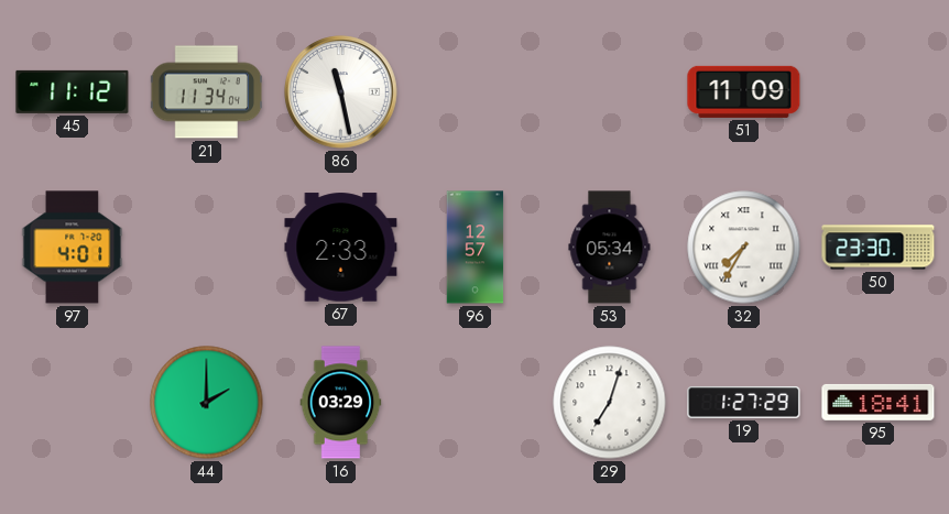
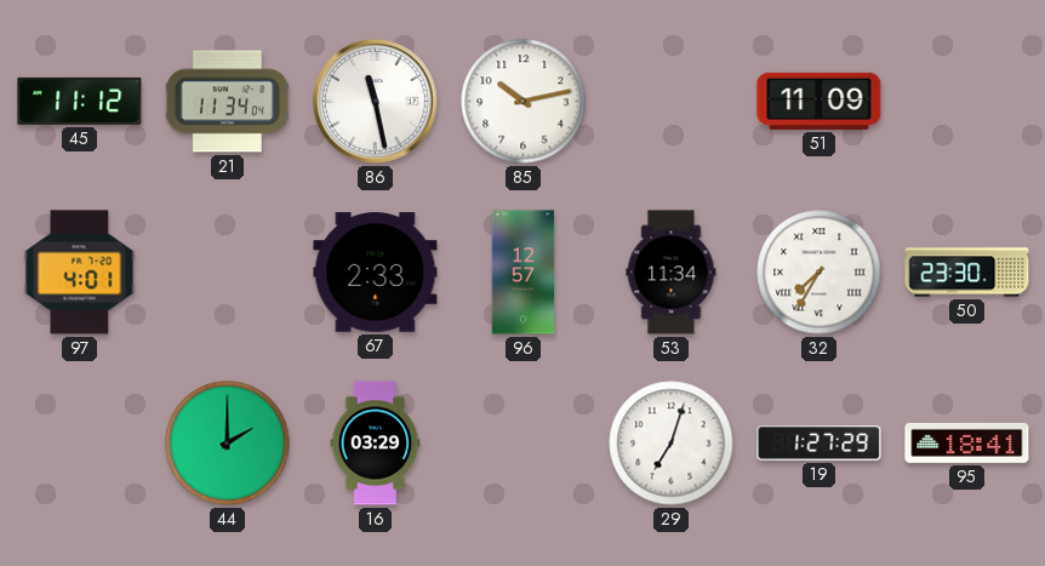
85: none -> 10:13 (524, 102)
53: 05:34 -> 11:34 (672, 273)
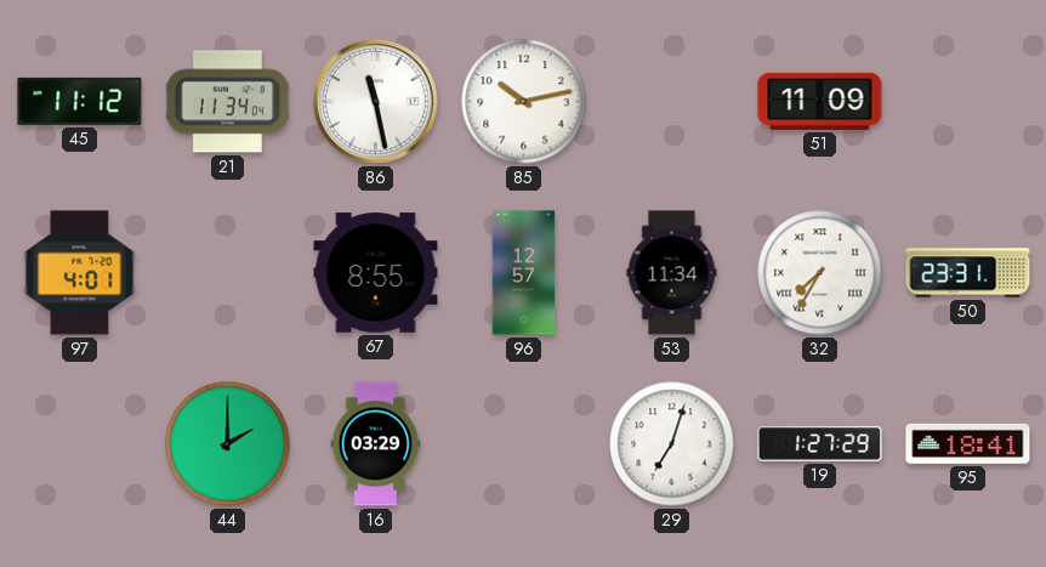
67: 2:33 -> 8:55 (376, 273)
50: 23:30 -> 23:31 (968, 273)
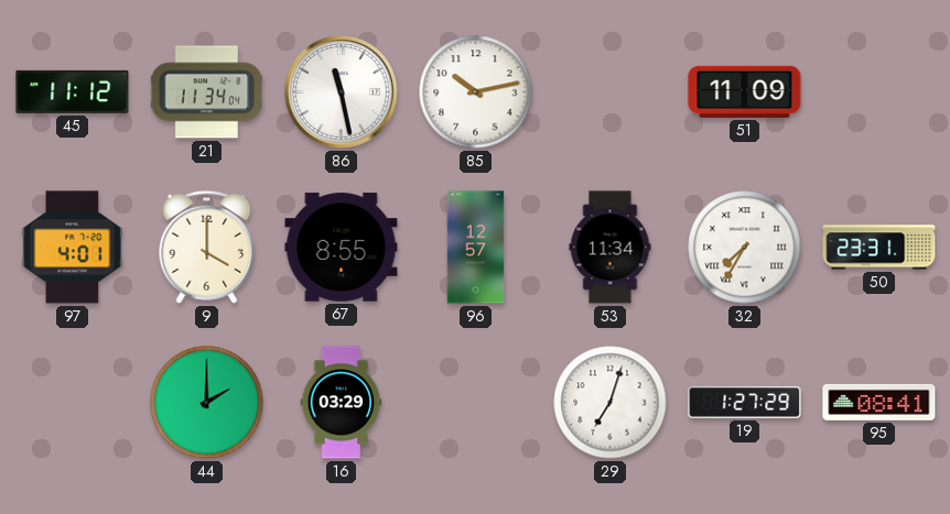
9: none -> 4:00 (207, 247)
95: 18:41 -> 08:41 (879, 402)
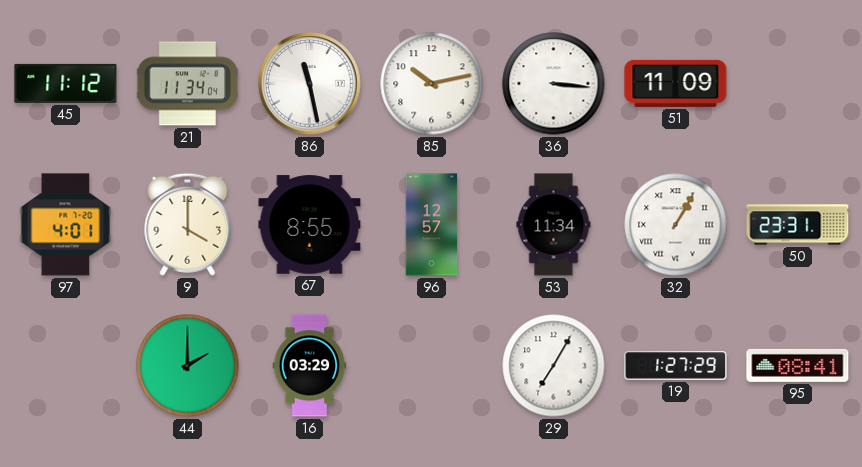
36: none -> 3:16 (554, 84)
32: 7:35 -> 1:05 (676, 225)
29: 7:03 -> 7:05 (554, 366)
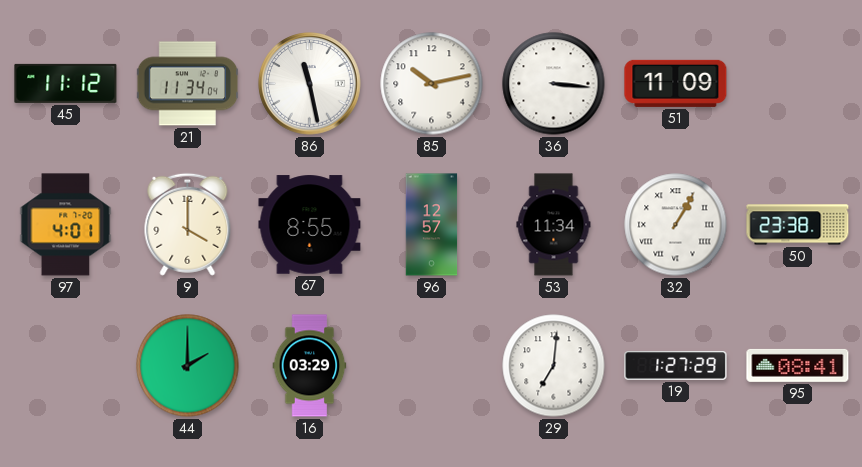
50: 23:31 -> 23:38 (798, 225)
29: 7:05 -> 7:01 (554, 366)
